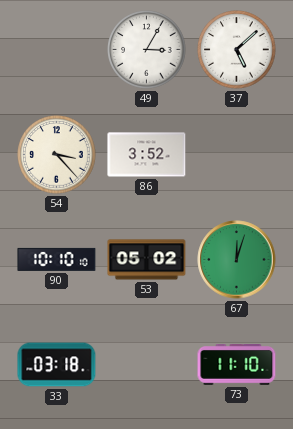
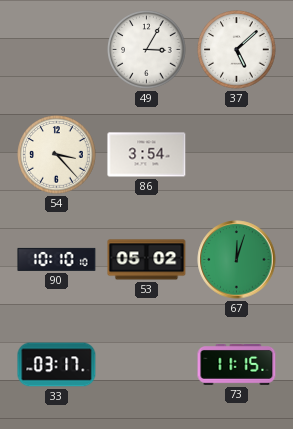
86: 3:52 -> 3:54 (147, 155)
33: 03:18 -> 03:17 (57, 365)
73: 11:10 -> 11:15 (237, 365)
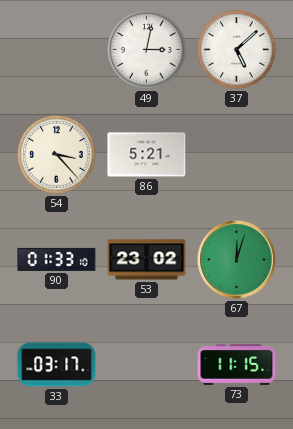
49: 3:05 -> 3:02 (147, 50)
86: 3:54 -> 5:21 (147, 155)
90: 10:10 -> 01:33 (57, 259)
53: 05:02 -> 23:02 (147, 260)
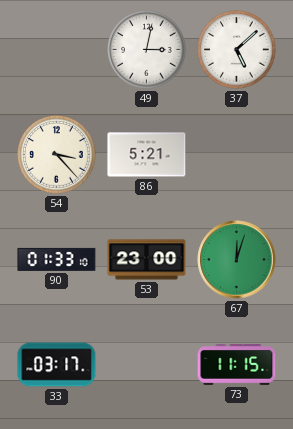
53: 23:02 -> 23:00 (147, 260)
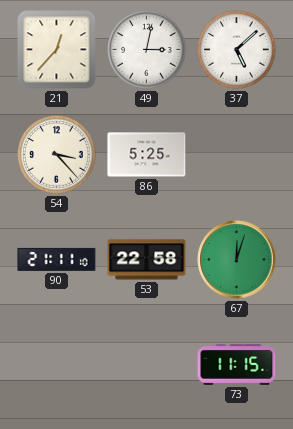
21: none -> 12:37 (57, 50)
86: 5:21 -> 5:25 (147, 155)
90: 01:33 -> 21:11 (57, 259)
53: 23:00 -> 22:58 (147, 260)
33: 03:17 -> none (57, 365)
